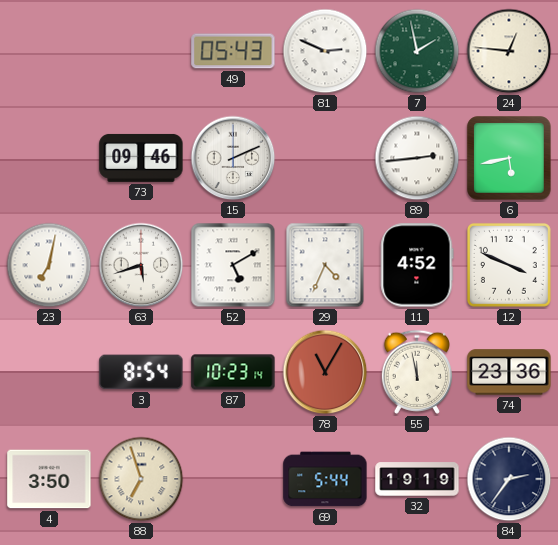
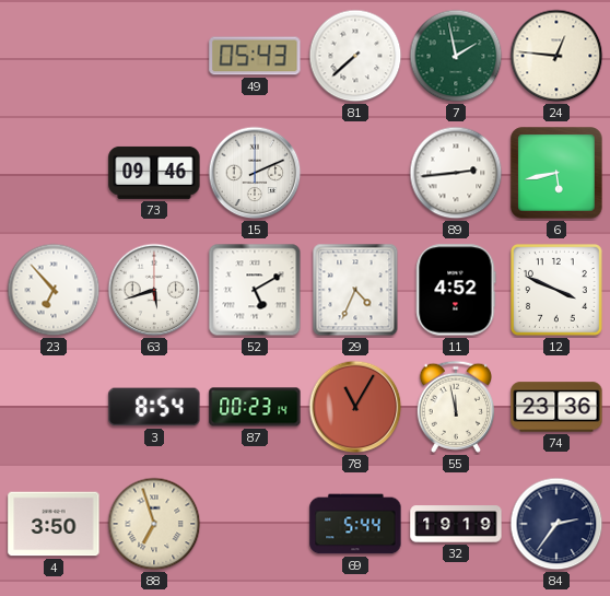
81: 2:49 -> 7:38 (355, 56)
23: 7:02 -> 6:53 (54, 290)
87: 10:23 -> 00:23 (255, 407)
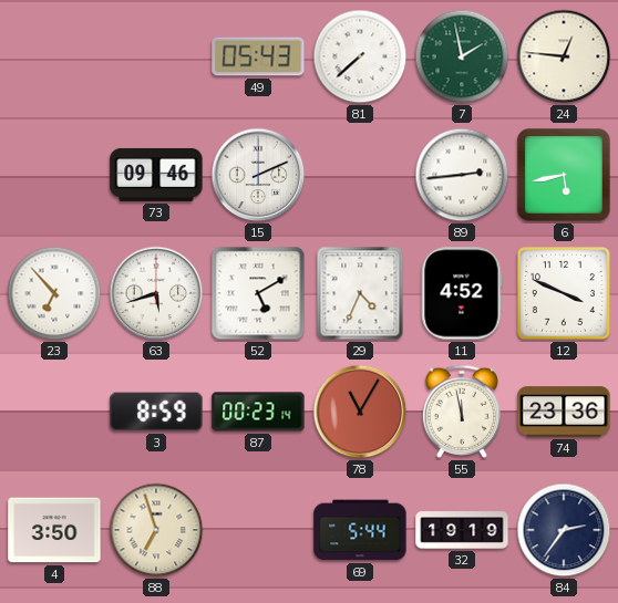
3: 8:54 -> 8:59 (156, 412)
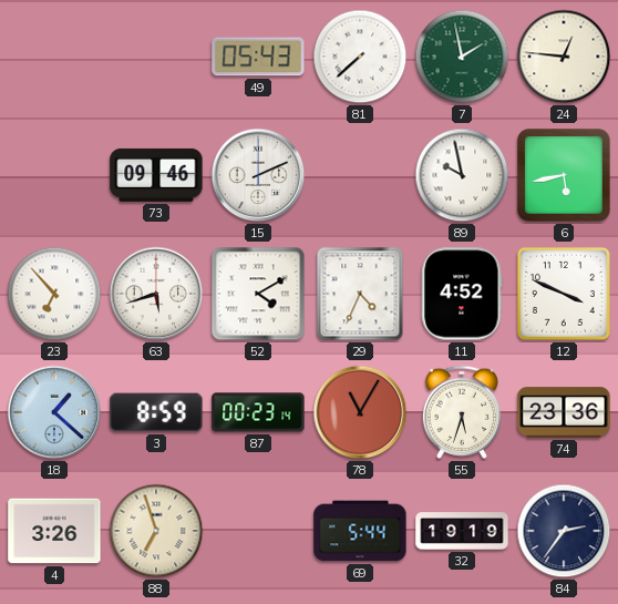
89: 2:44 -> 9:58 (462, 175)
52: 5:10 -> 4:10 (258, 294)
18: none -> 1:22 (54, 412)
55: 11:58 -> 5:33 (462, 412)
4: 3:50 -> 3:26 (54, 531)
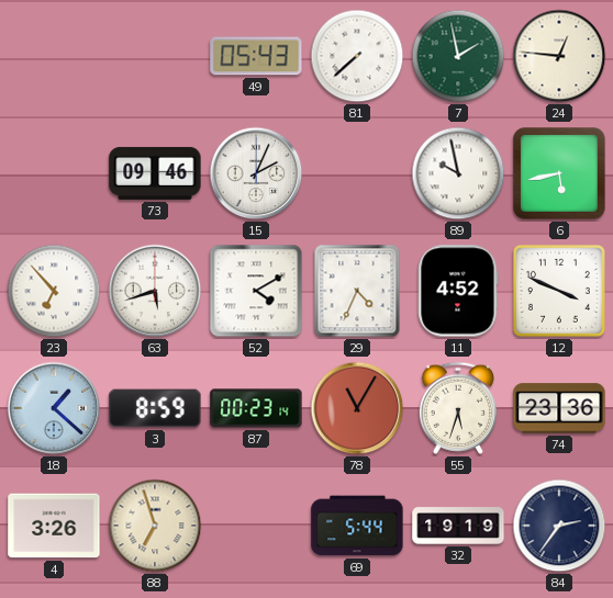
15: 2:11 -> 2:04 (256, 173)
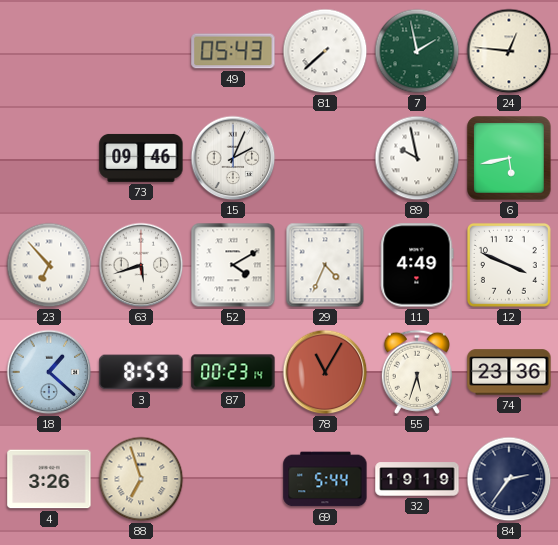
11: 4:52 -> 4:49 (417, 265)
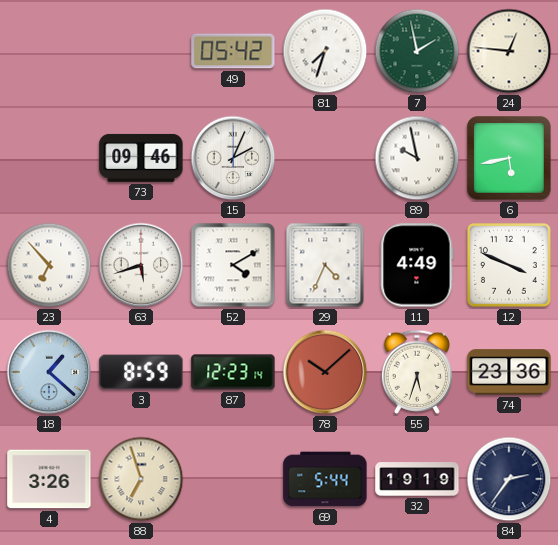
49: 05:43 -> 05:42 (233, 51)
81: 7:38 -> 7:33 (325, 51)
87: 00:23 -> 12:23 (233, 372)
78: 11:05 -> 10:08 (325, 372)
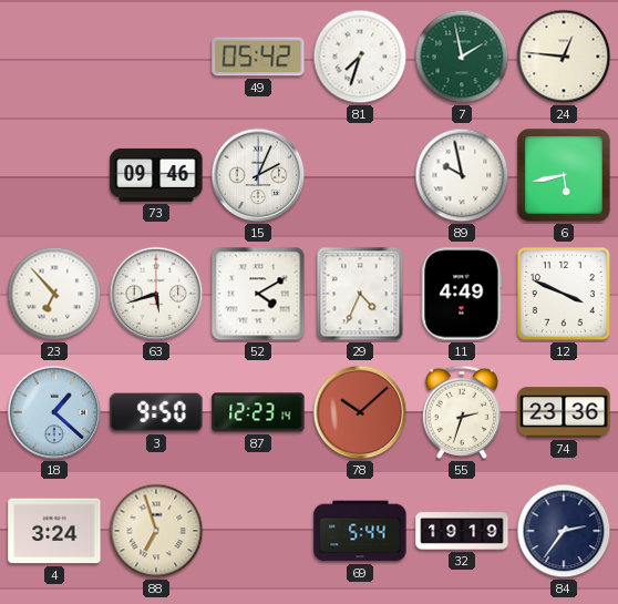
3: 8:59 -> 9:50 (156, 412)
55: 5:33 -> 2:33 (462, 412)
4: 3:26 -> 3:24 (54, 531)
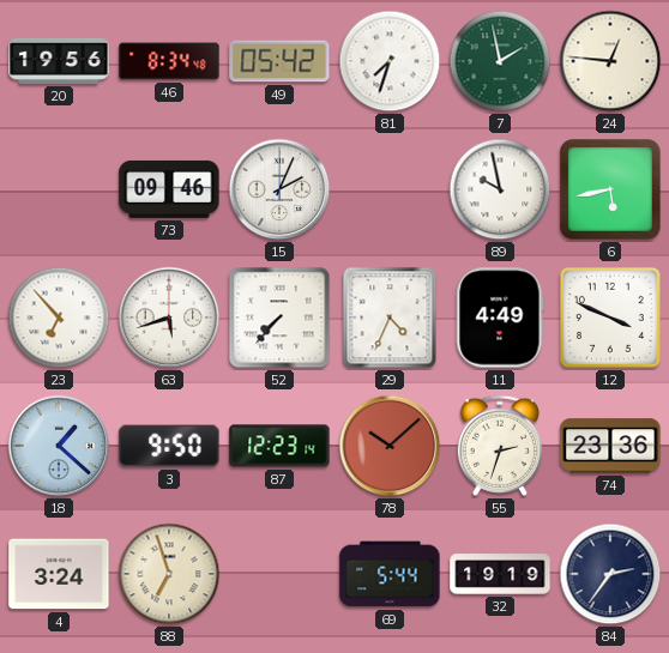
20: none -> 19:56 (59, 61)
46: none -> 8:34 (169, 61)
52: 4:10 -> 7:37 (279, 318)
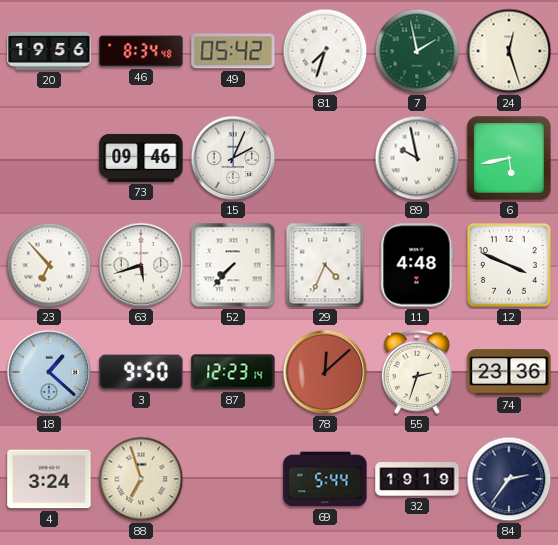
24: 12:46 -> 12:27 (509, 51)
11: 4:49 -> 4:48 (417, 265)
78: 10:08 -> 12:08 (325, 372)
